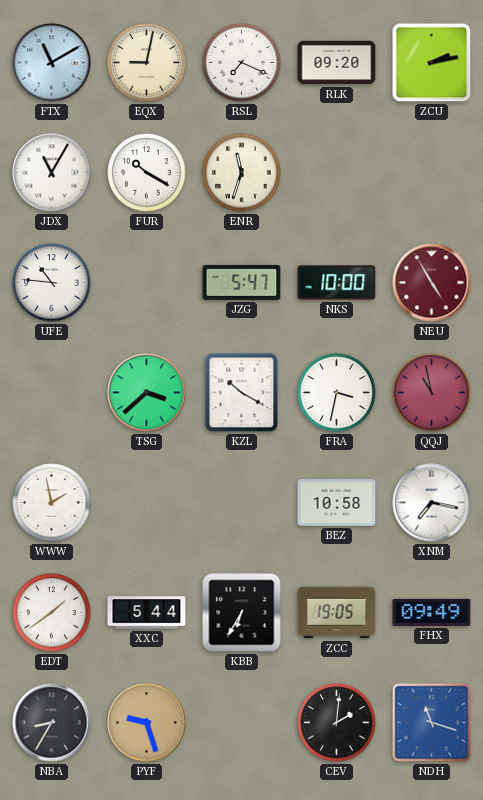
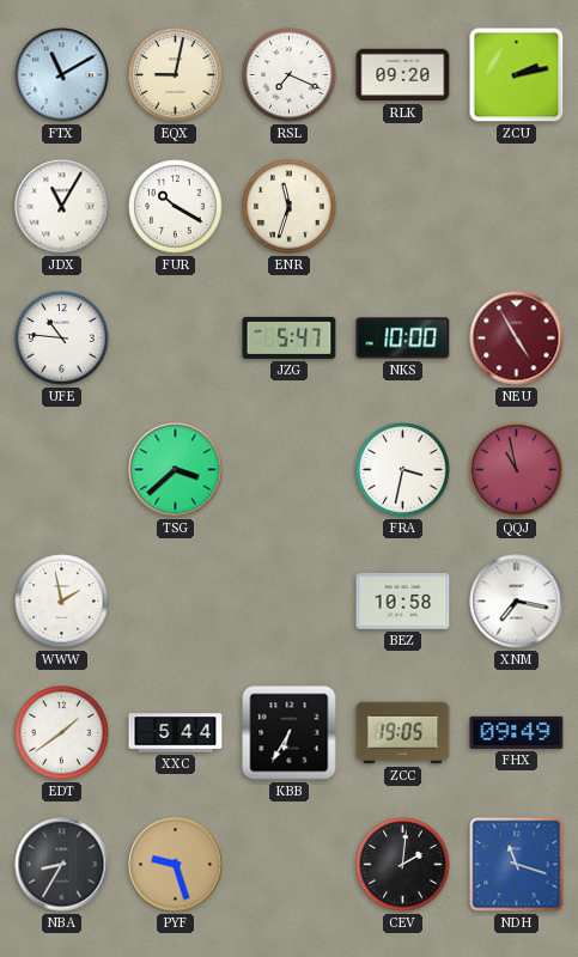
KZL: 10:20 -> none (242, 393)
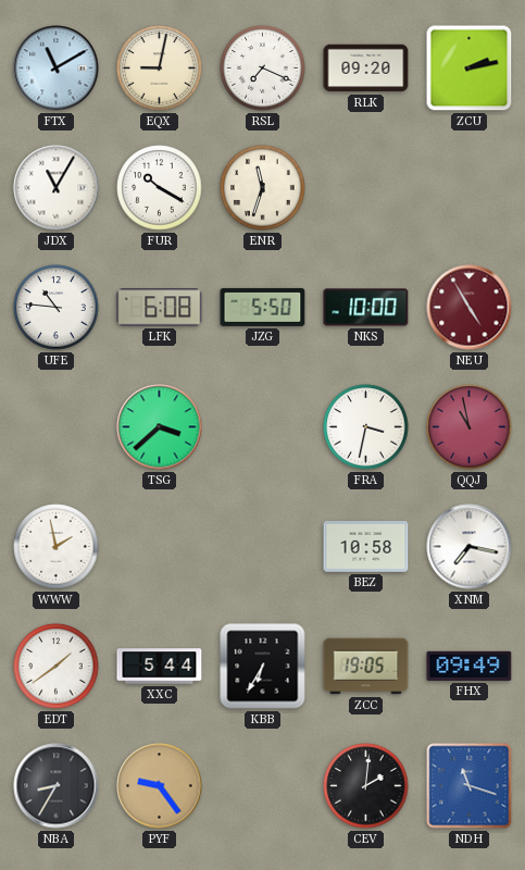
LFK: none -> 6:08 (160, 308)
JZG: 5:47 -> 5:50 (263, 307)
PYF: 9:27 -> 9:24 (160, 786)
